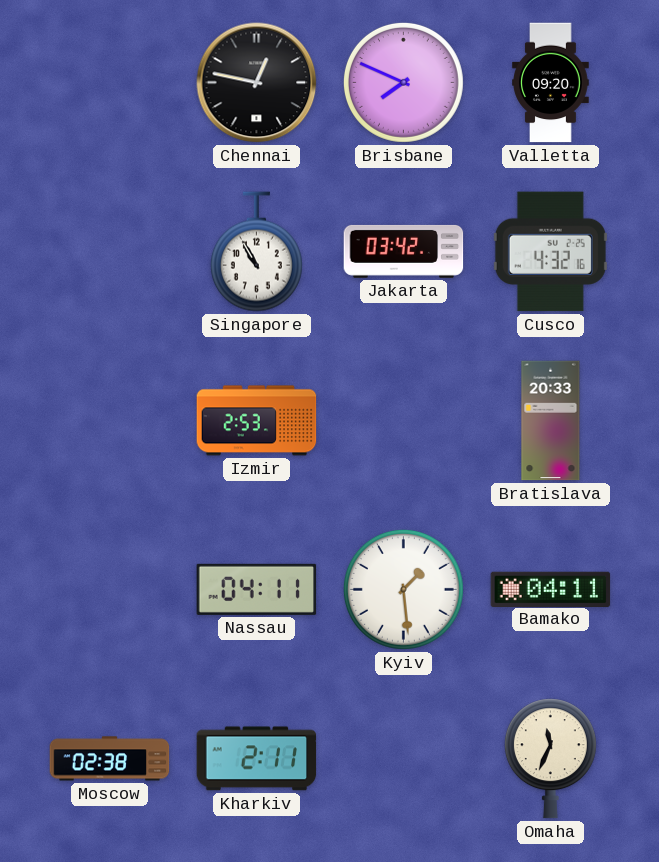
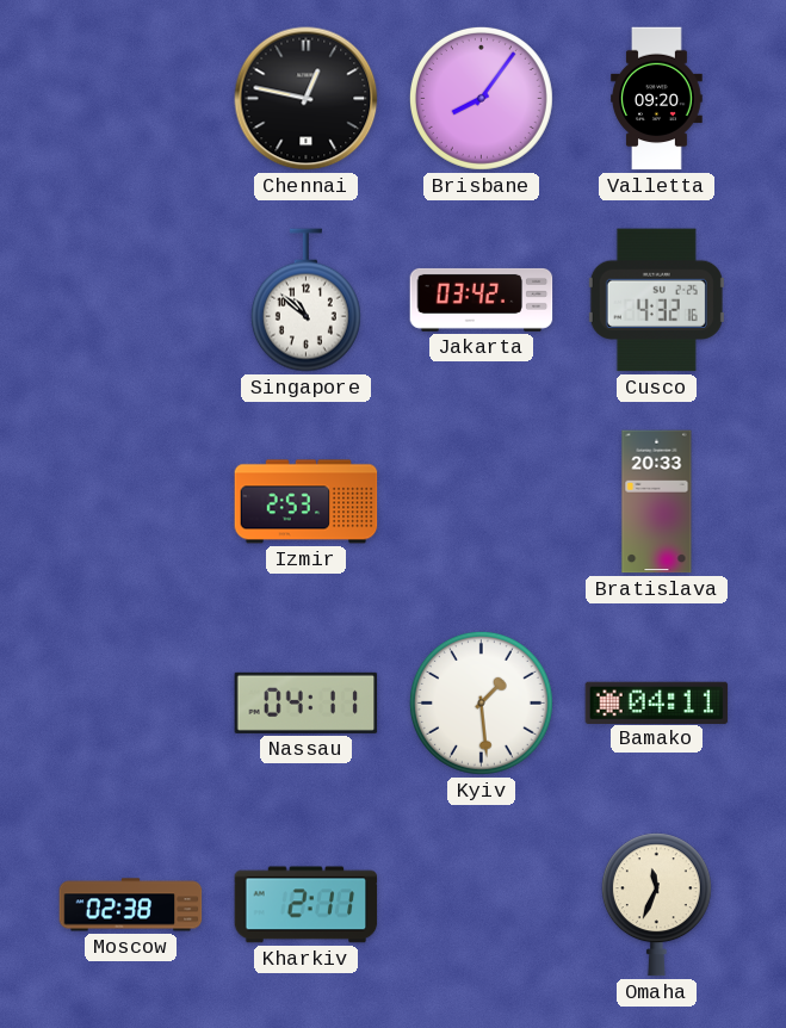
Brisbane: 7:49 -> 8:06 (481, 98)
Singapore: 10:55 -> 10:52 (305, 301)
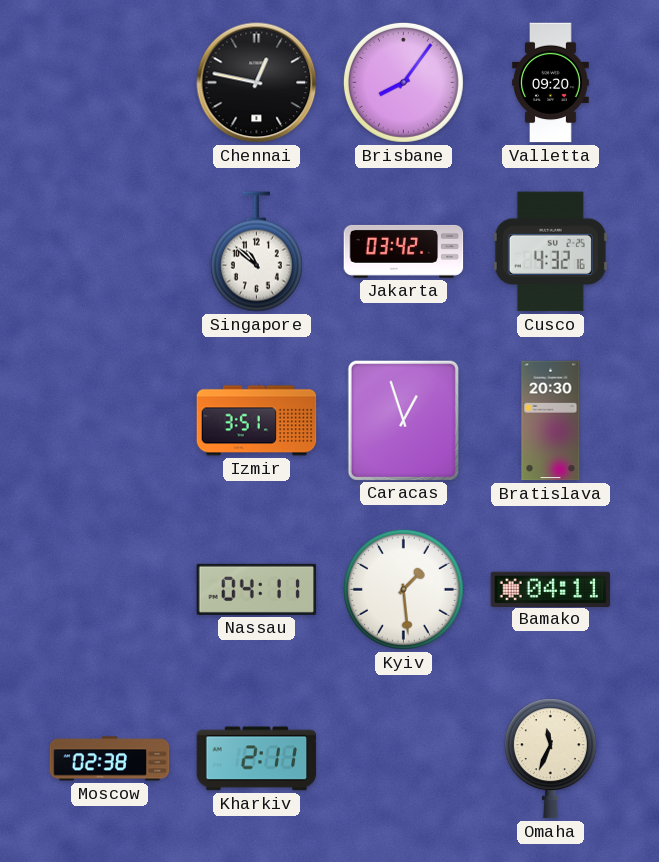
Izmir: 2:53 -> 3:51 (257, 421)
Caracas: none -> 12:57 (403, 420)
Bratislava: 20:33 -> 20:30 (551, 421)
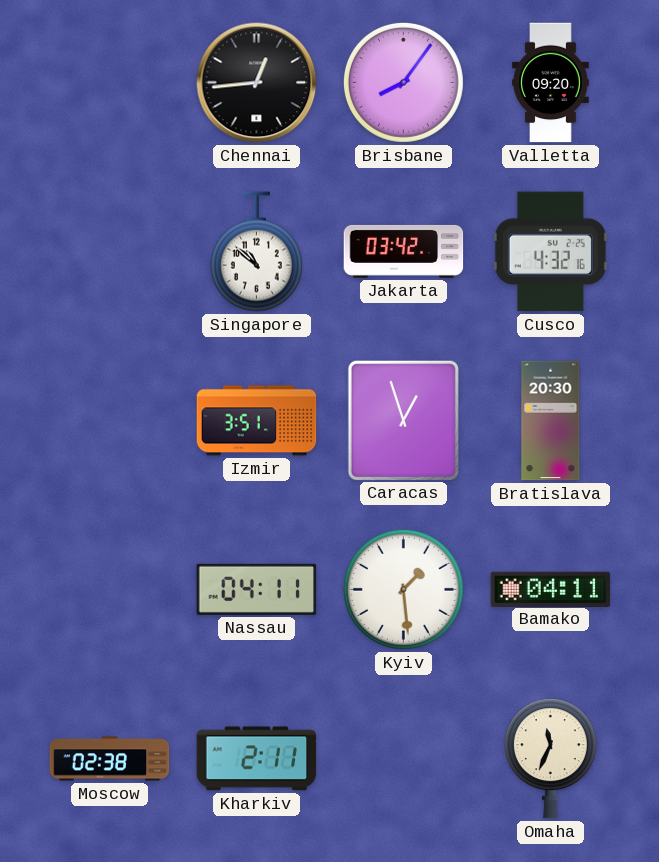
Chennai: 12:47 -> 12:44 (257, 83)
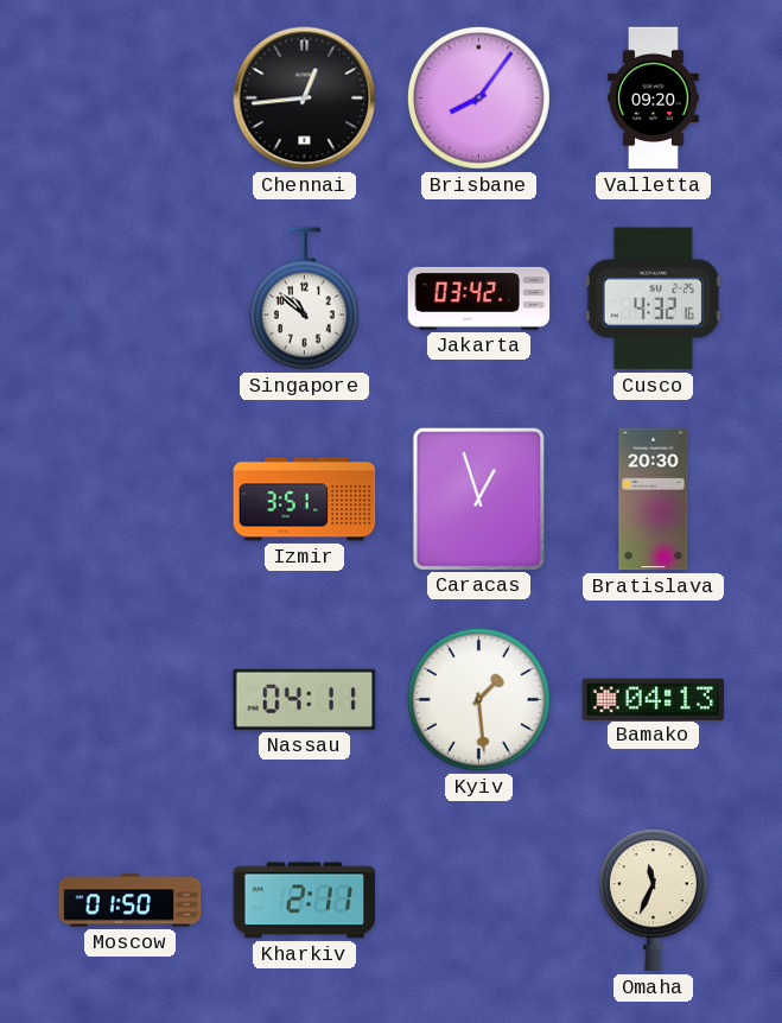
Bamako: 04:11 -> 04:13 (654, 699)
Moscow: 02:38 -> 01:50 (131, 901)
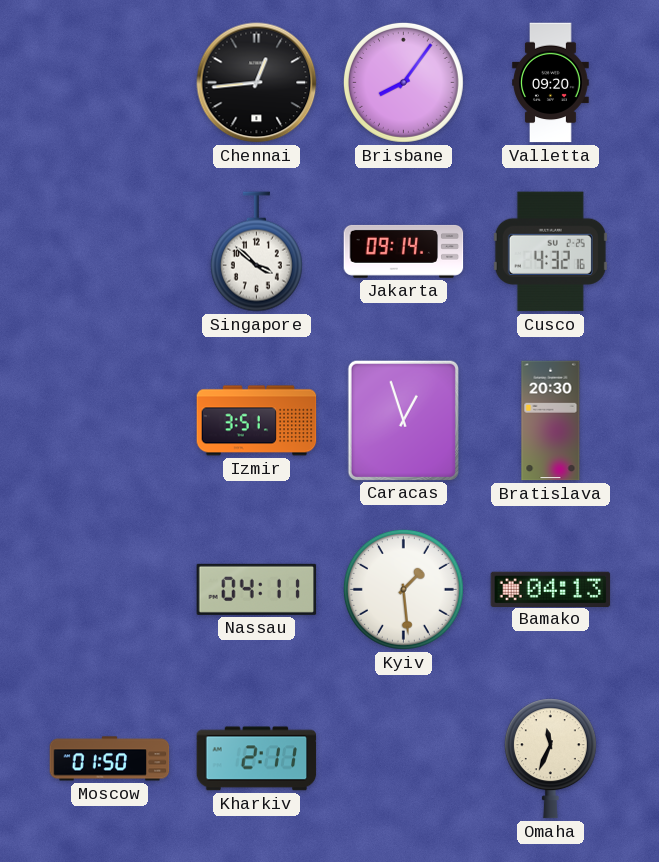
Singapore: 10:52 -> 3:52 (256, 252)
Jakarta: 03:42 -> 09:14 (404, 251)
